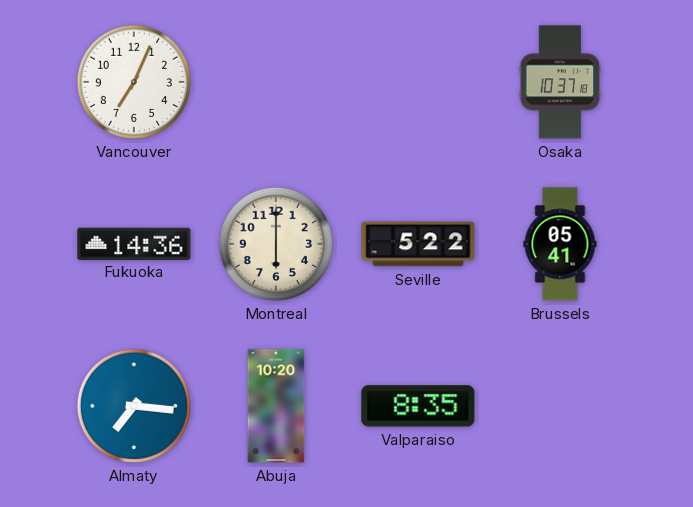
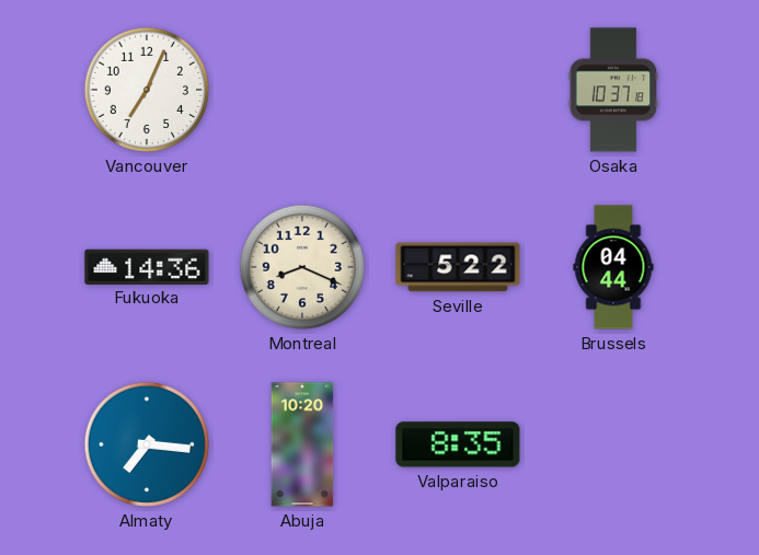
Montreal: 6:00 -> 8:19 (302, 267)
Brussels: 05:41 -> 04:44 (613, 267)
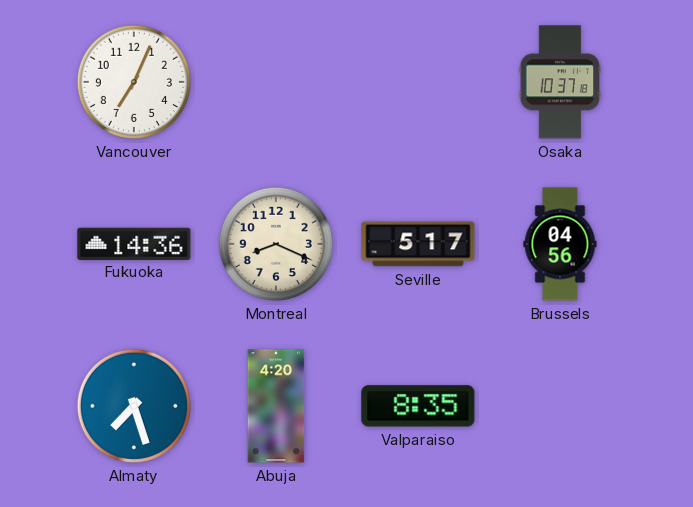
Seville: 5:22 -> 5:17 (418, 244)
Brussels: 04:44 -> 04:56 (560, 244)
Almaty: 7:16 -> 7:27 (134, 406)
Abuja: 10:20 -> 4:20 (276, 406)
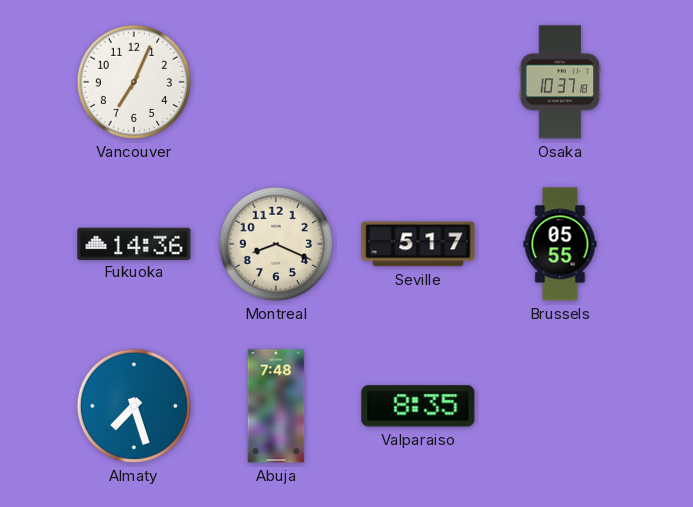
Brussels: 04:56 -> 05:55 (560, 244)
Abuja: 4:20 -> 7:48 (276, 406)
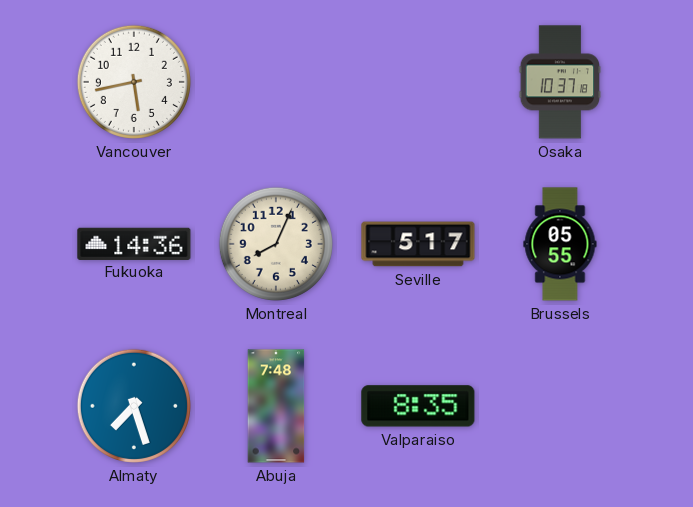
Vancouver: 7:04 -> 5:43 (134, 82)
Montreal: 8:19 -> 8:04 (276, 244)
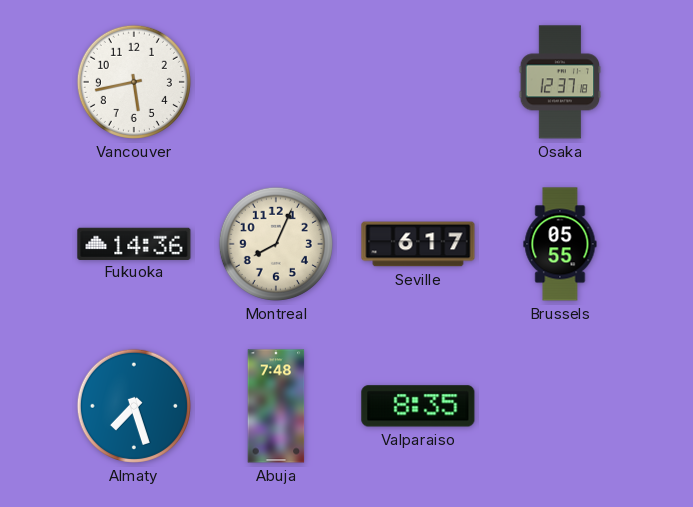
Osaka: 10:37 -> 12:37 (560, 82)
Seville: 5:17 -> 6:17 (418, 244)
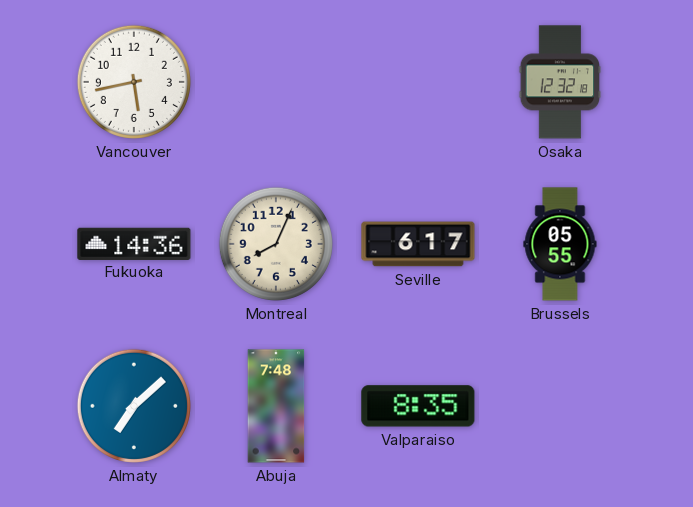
Osaka: 12:37 -> 12:32 (560, 82)
Almaty: 7:27 -> 7:08 (134, 406)
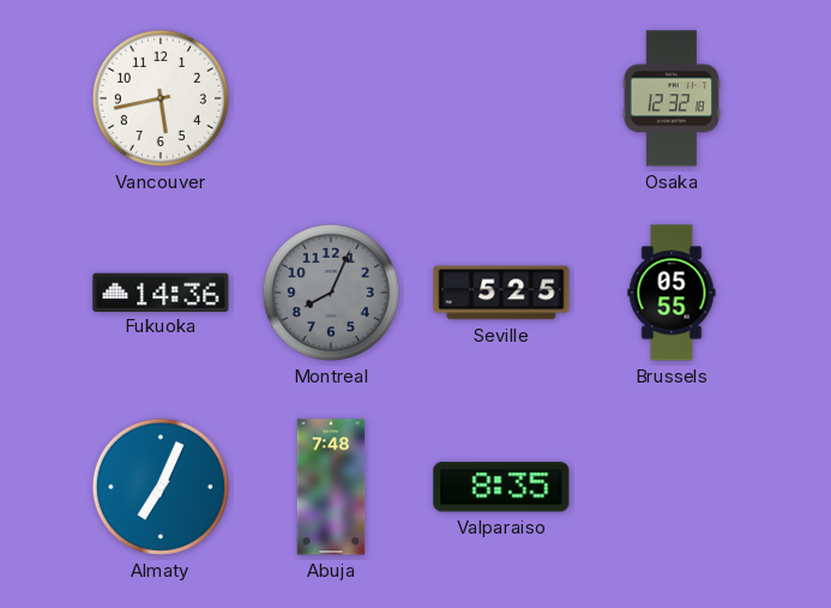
Montreal dial: cream -> grey (331, 293)
Seville: 6:17 -> 5:25 (501, 293)
Almaty: 7:08 -> 7:04 (161, 487)
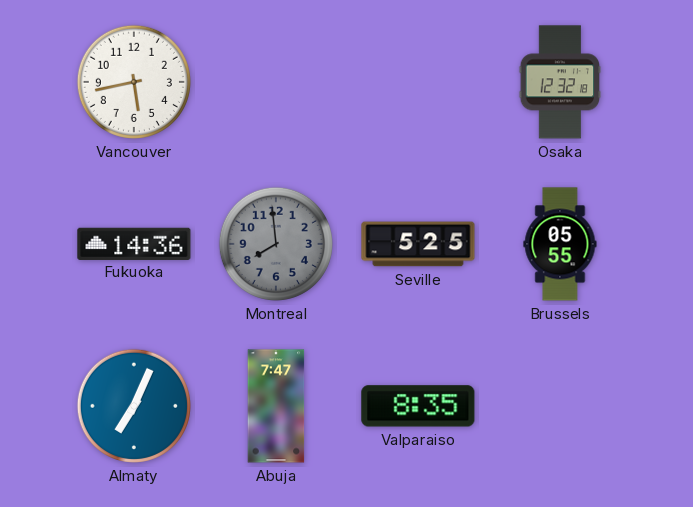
Montreal: 8:04 -> 7:59 (276, 244)
Abuja: 7:48 -> 7:47 (276, 406)
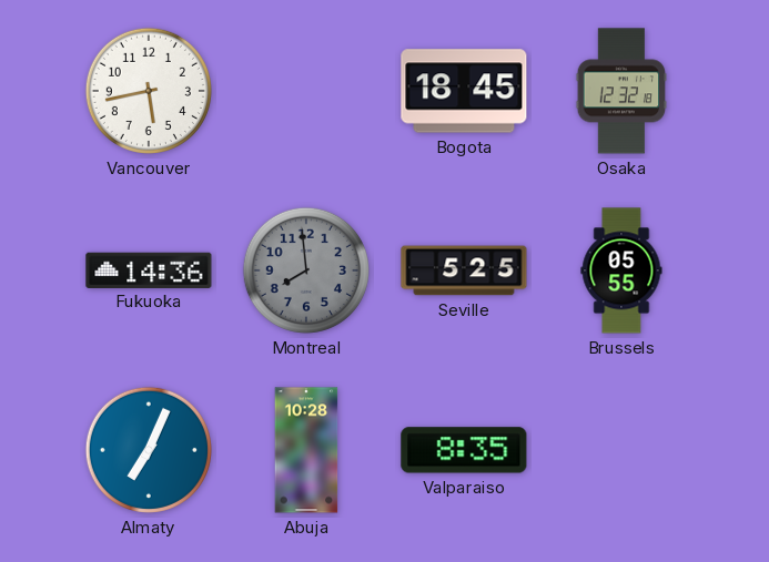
Bogota: none -> 18:45 (464, 91)
Abuja: 7:47 -> 10:28 (306, 450)
